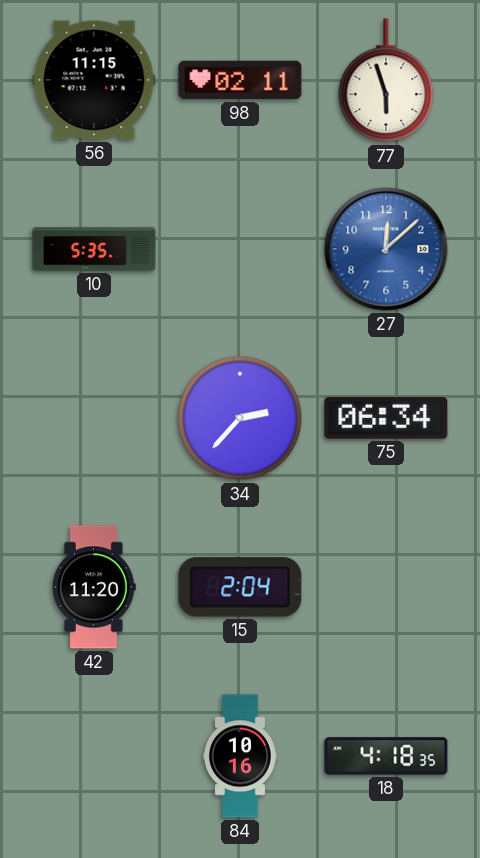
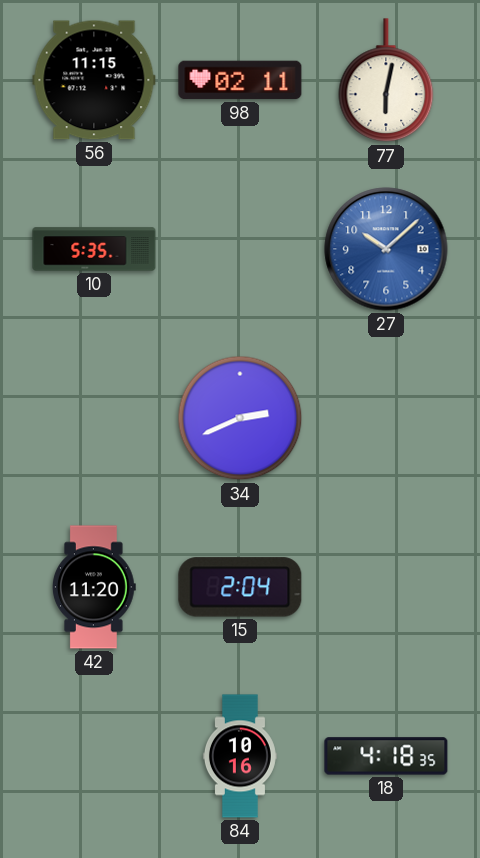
77: 5:57 -> 6:02 (386, 81)
27: 12:08 -> 10:08 (386, 249)
34: 2:37 -> 2:41 (240, 418)
75: 06:34 -> none (386, 418)
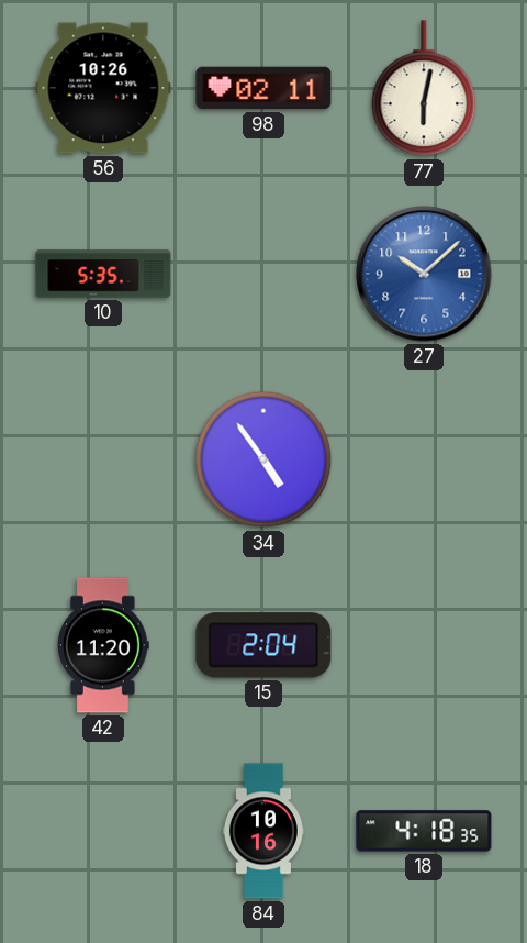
56: 11:15 -> 10:26 (103, 88)
34: 2:41 -> 4:54 (263, 459)
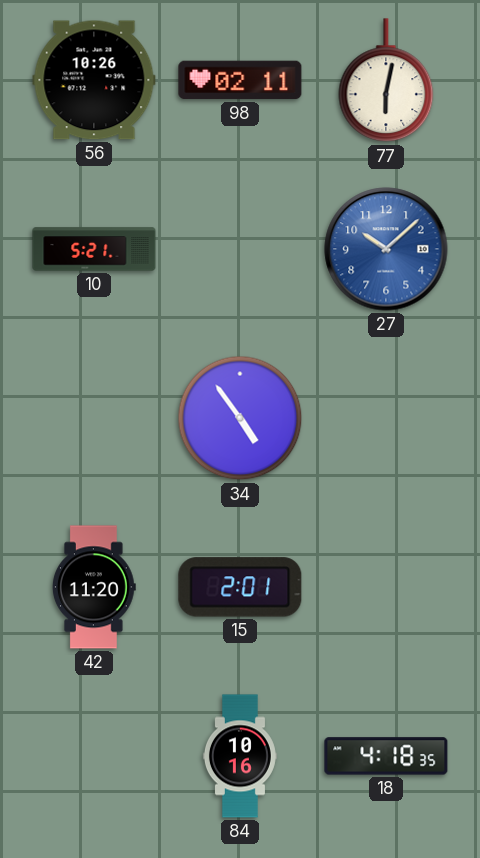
10: 5:35 -> 5:21 (94, 249)
15: 2:04 -> 2:01 (240, 587)
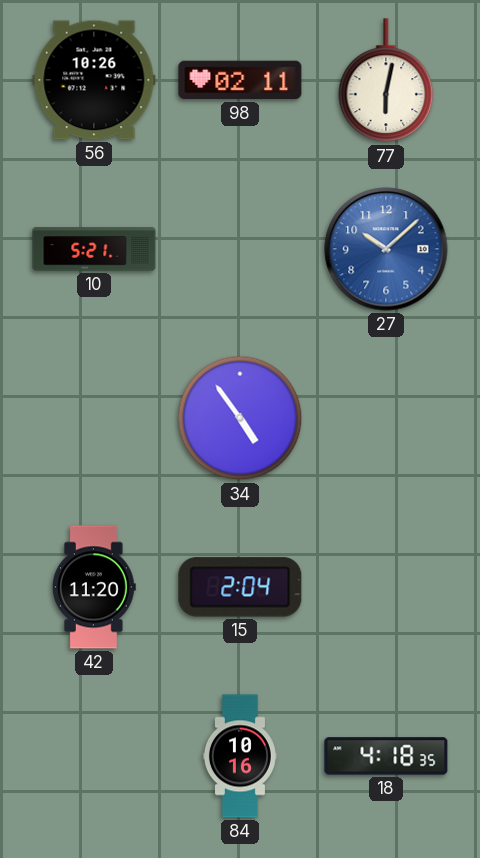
15: 2:01 -> 2:04 (240, 587)
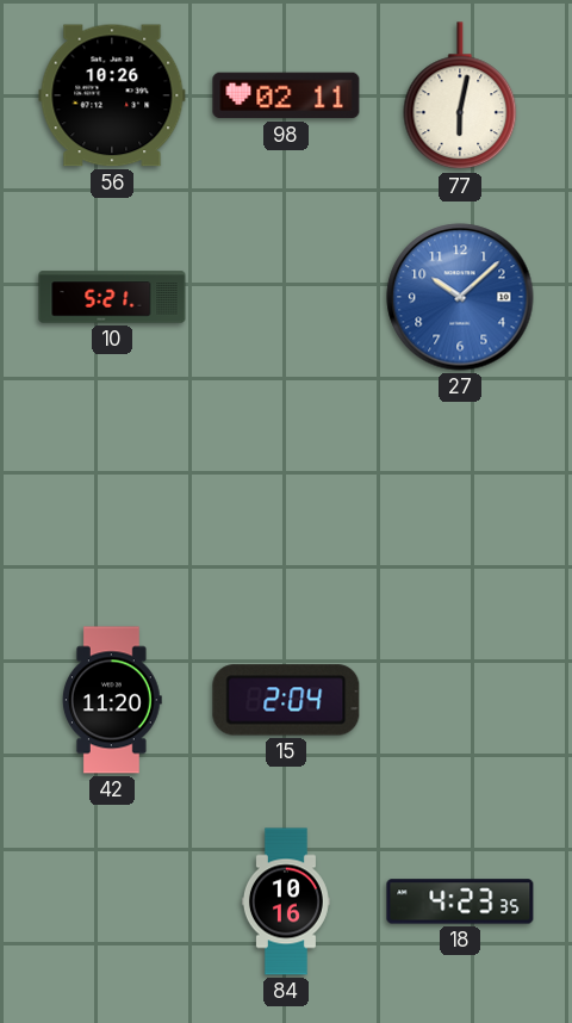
34: 4:54 -> none (240, 418)
18: 4:18 -> 4:23 (460, 901)
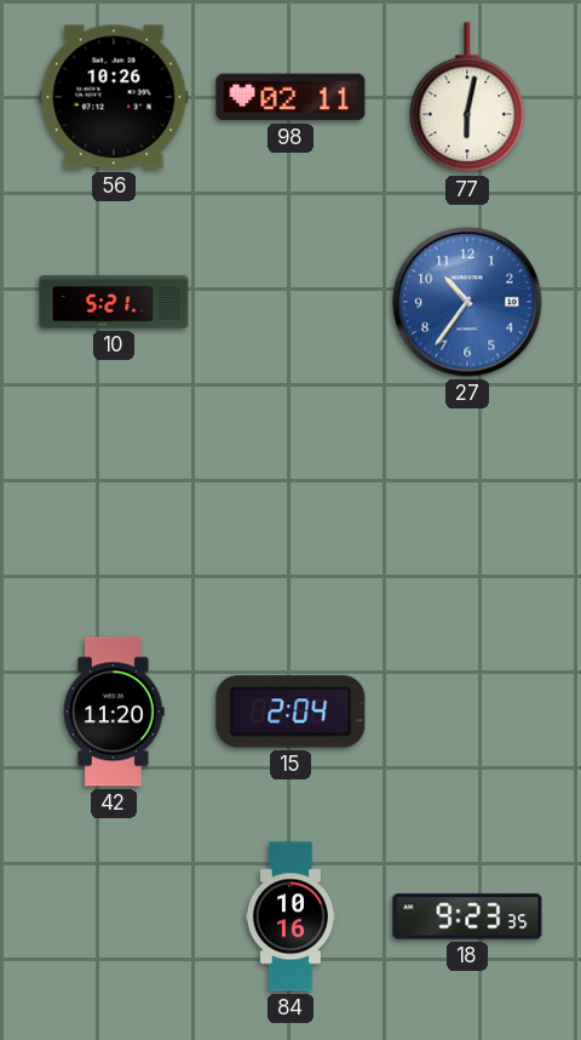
27: 10:08 -> 10:36 (467, 302)
18: 4:23 -> 9:23 (467, 916)
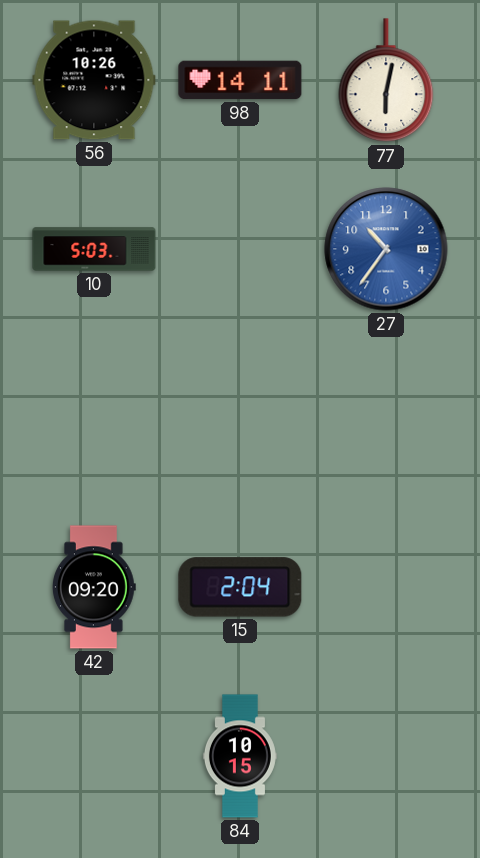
98: 02:11 -> 14:11 (240, 80)
10: 5:21 -> 5:03 (94, 249)
42: 11:20 -> 09:20 (94, 587)
84: 10:16 -> 10:15 (240, 756)
18: 9:23 -> none (467, 916)
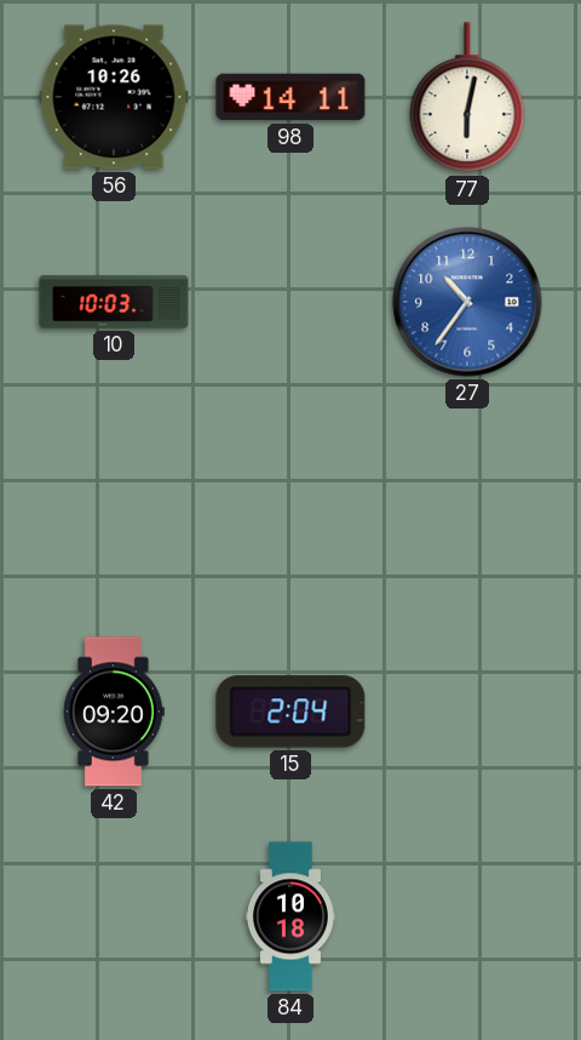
10: 5:03 -> 10:03 (114, 302)
84: 10:15 -> 10:18 (290, 916)
